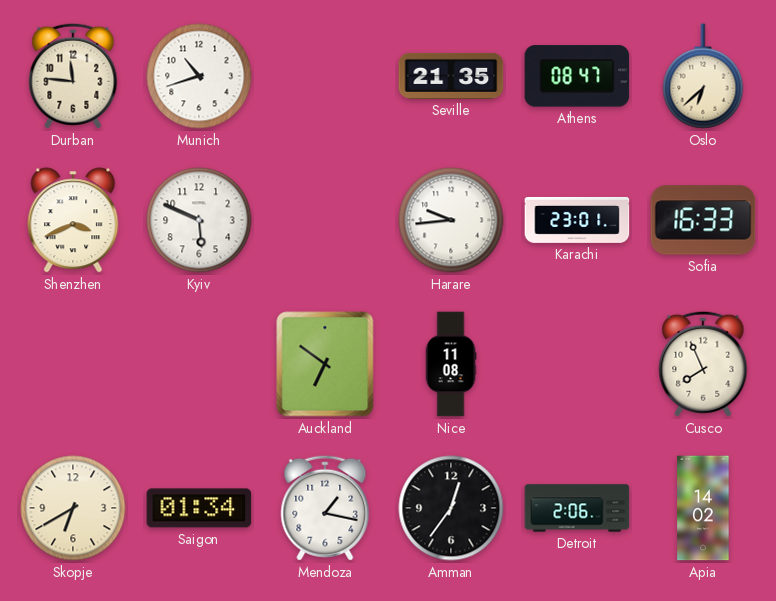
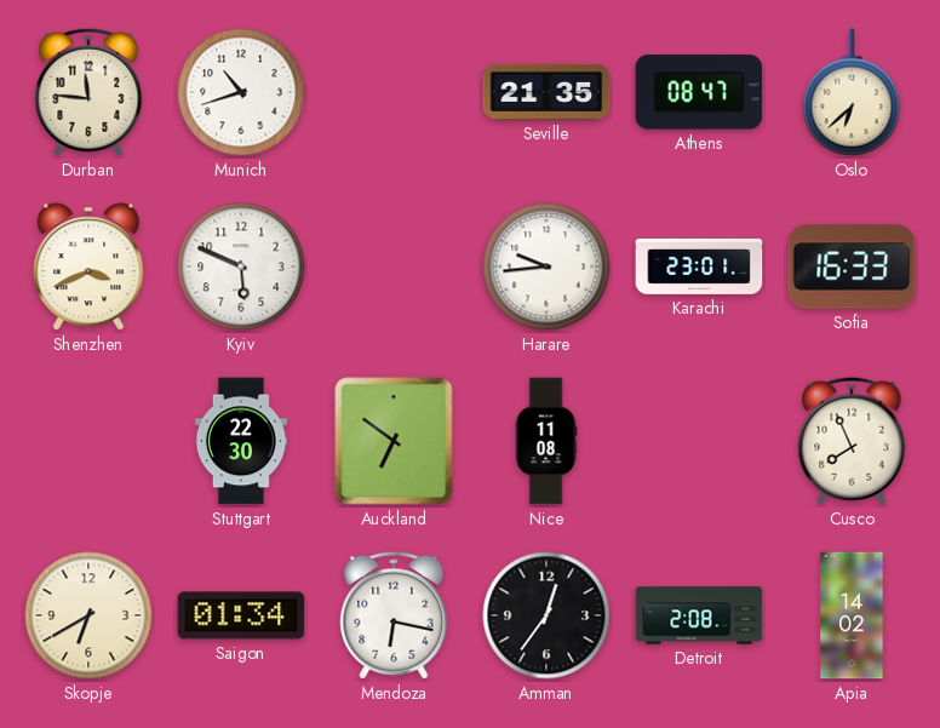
Stuttgart: none -> 22:30 (241, 441)
Mendoza: 1:17 -> 6:17 (394, 615)
Detroit: 2:06 -> 2:08 (699, 615)
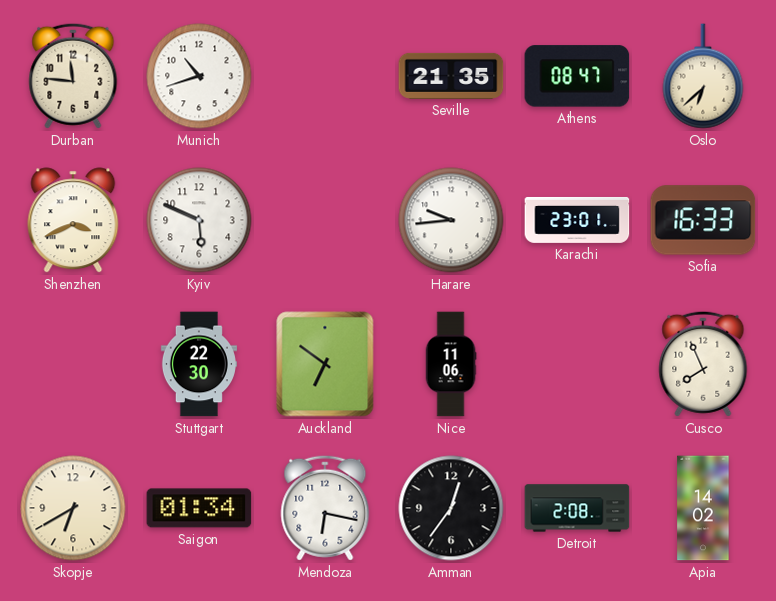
Nice: 11:08 -> 11:06 (451, 364)
